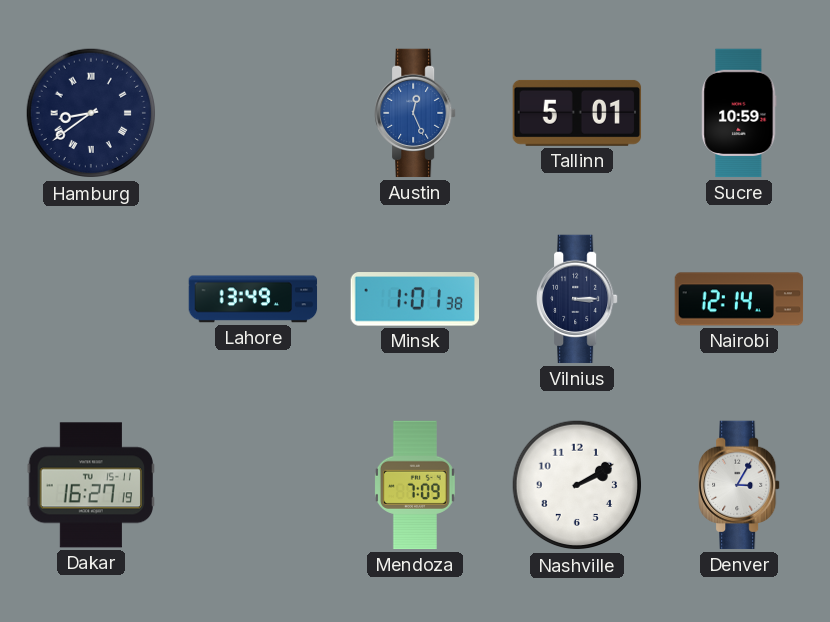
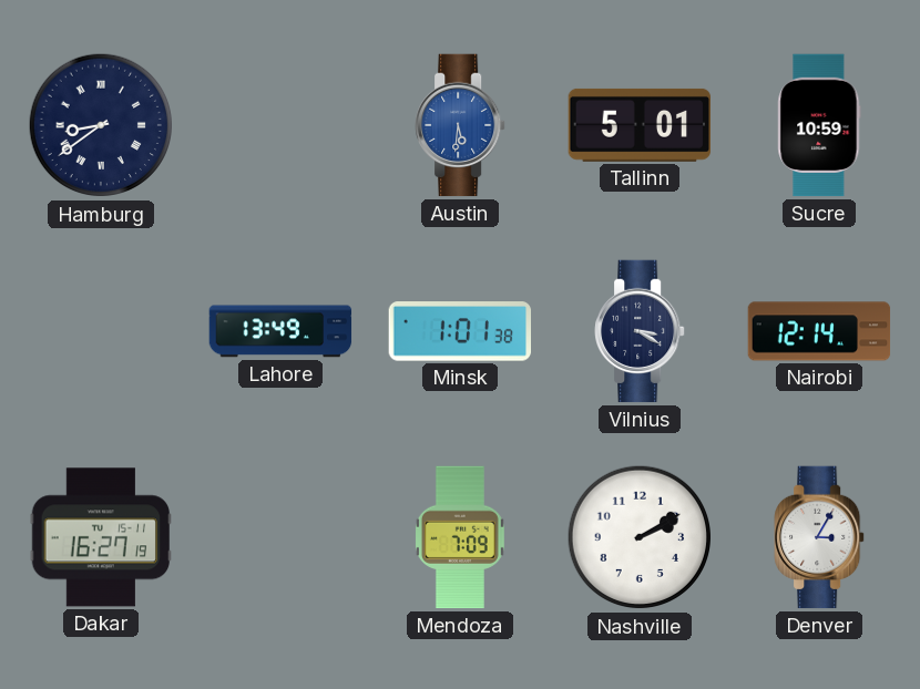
Austin: 12:26 -> 5:31 (460, 125)
Vilnius: 3:15 -> 3:20 (640, 331)
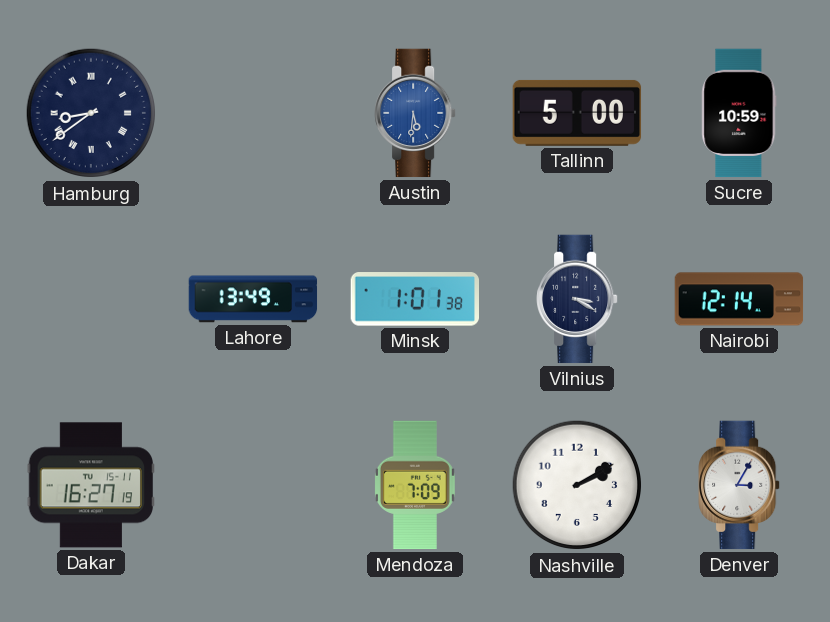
Tallinn: 5:01 -> 5:00 (577, 113)
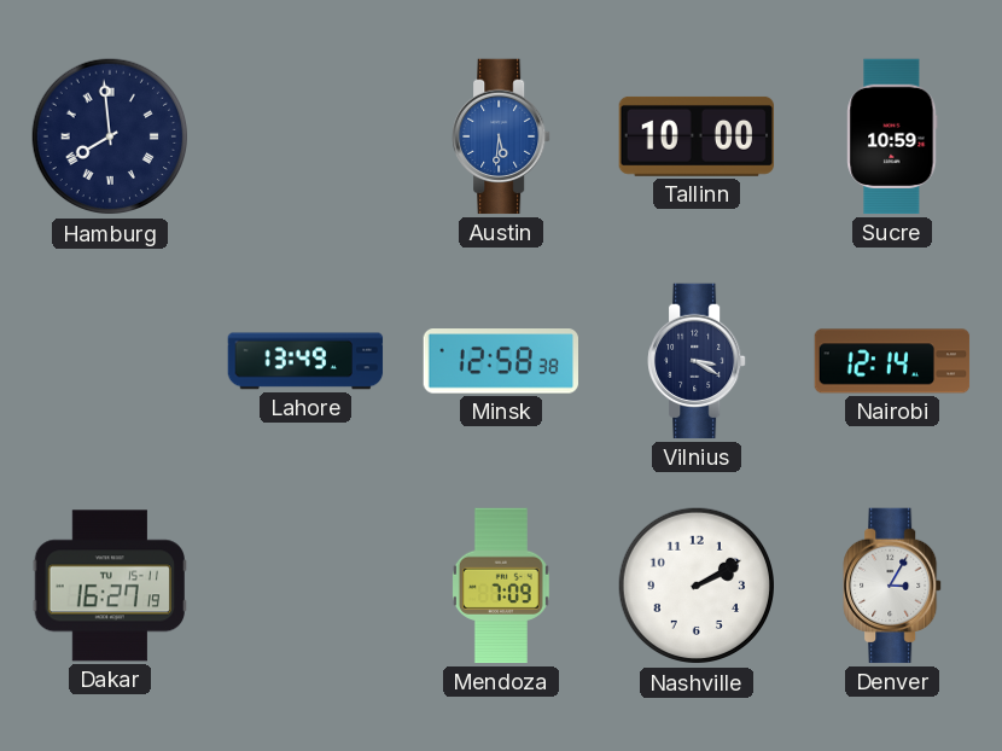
Hamburg: 8:39 -> 7:59 (110, 136)
Tallinn: 5:00 -> 10:00 (697, 136)
Minsk: 1:01 -> 12:58 (500, 361)
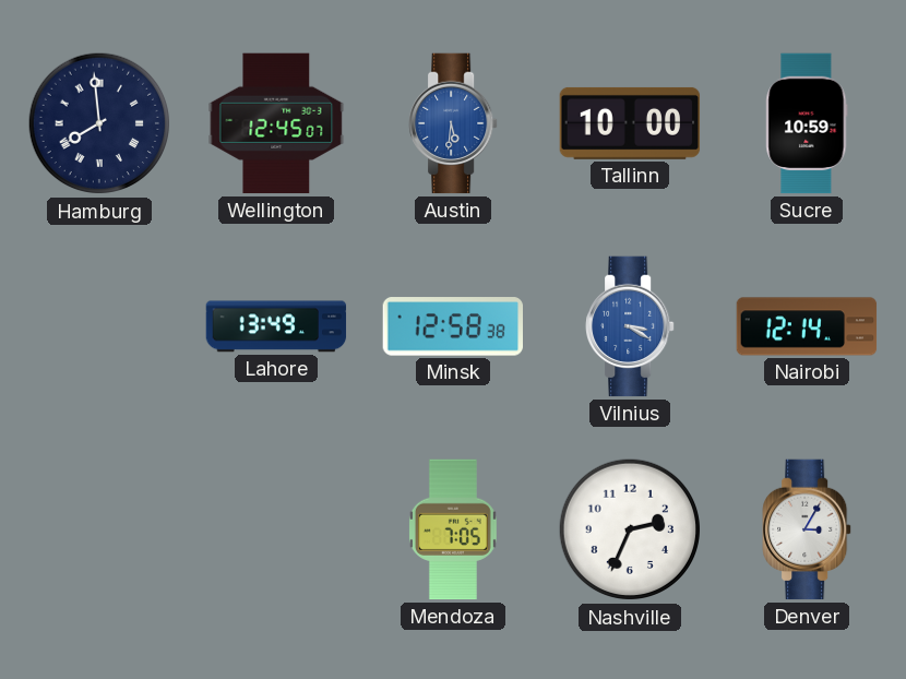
Wellington: none -> 12:45 (276, 123)
Vilnius dial: navy -> blue (630, 326)
Dakar: 16:27 -> none (110, 586)
Mendoza: 7:09 -> 7:05 (453, 529)
Nashville: 2:10 -> 2:34 (630, 529)
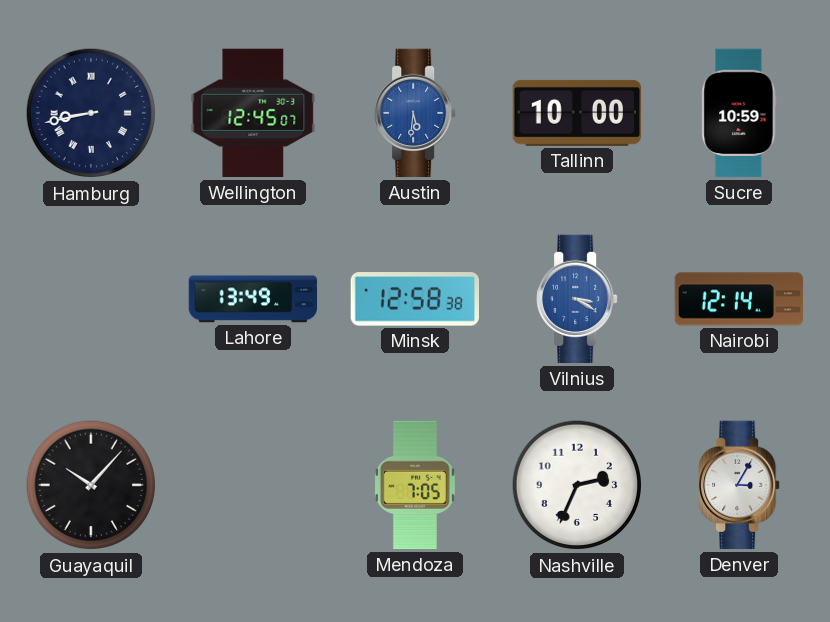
Hamburg: 7:59 -> 8:43 (91, 113)
Guayaquil: none -> 10:07 (91, 485)
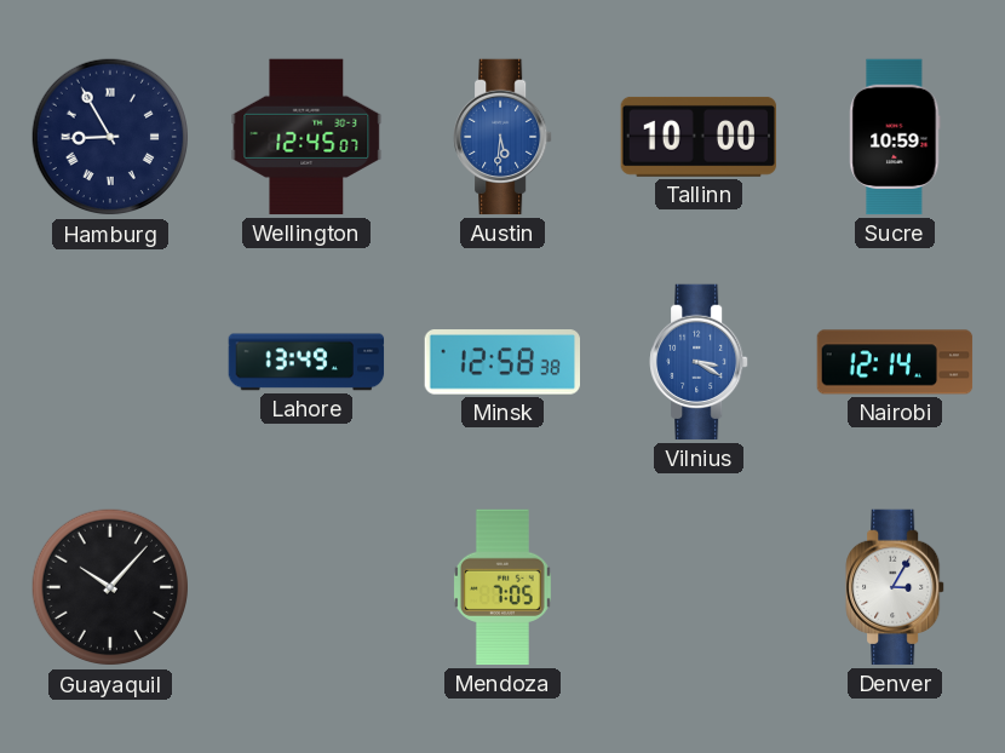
Hamburg: 8:43 -> 8:55 (110, 137)
Nashville: 2:34 -> none (577, 485)
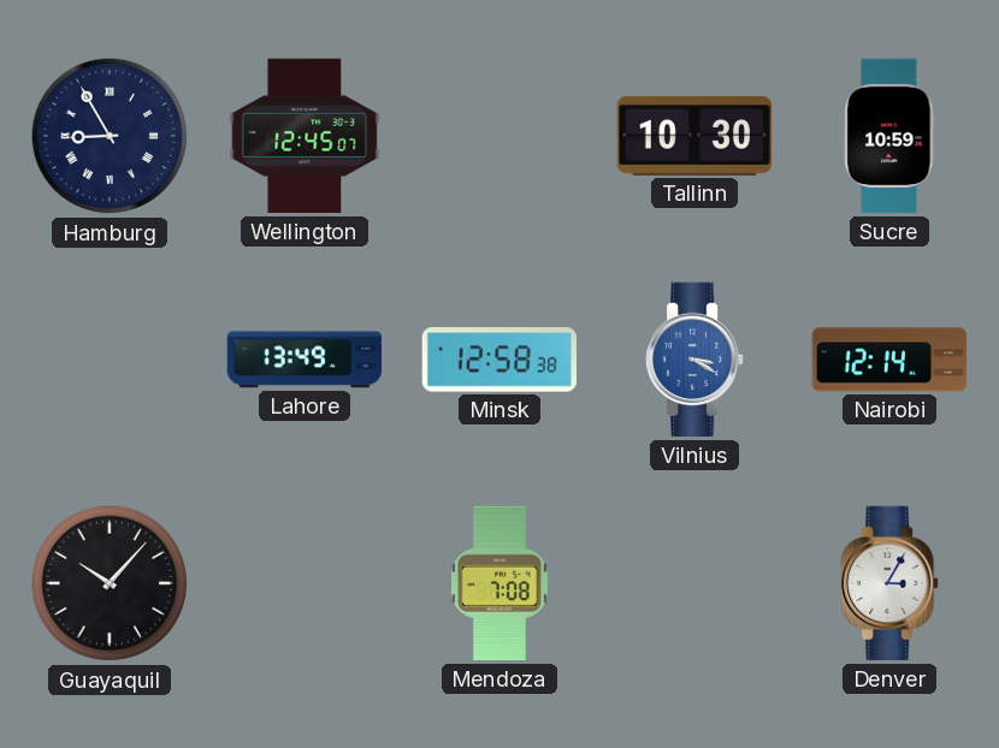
Austin: 5:31 -> none (502, 137)
Tallinn: 10:00 -> 10:30 (694, 136)
Mendoza: 7:05 -> 7:08 (499, 583)
